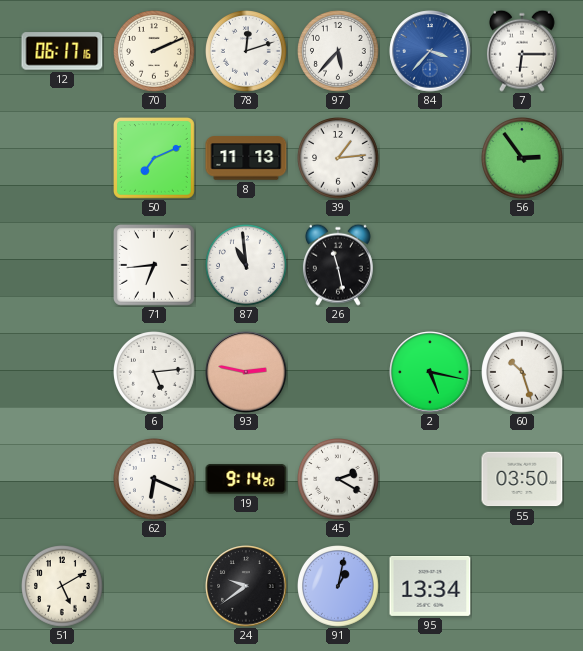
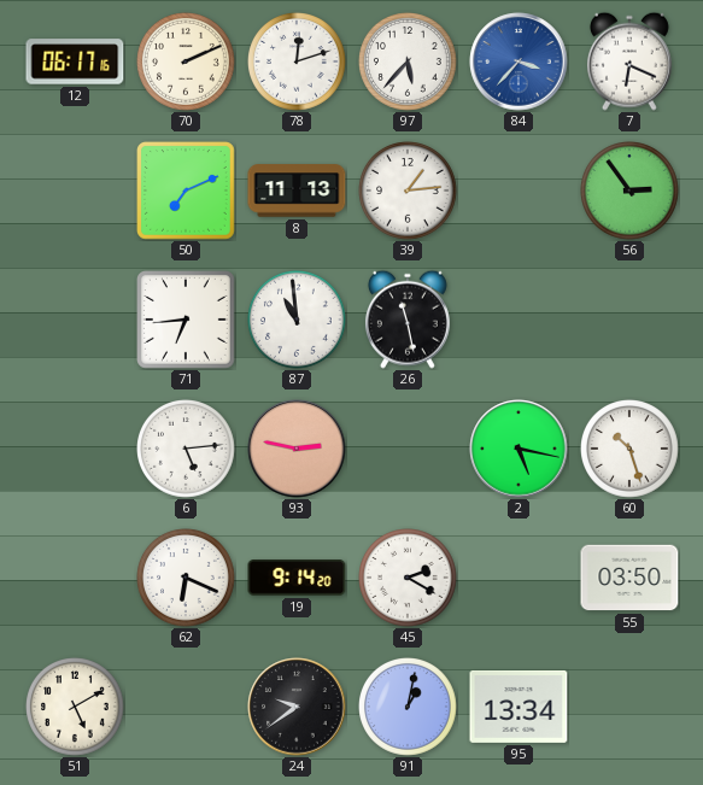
7: 6:15 -> 6:19 (629, 61)
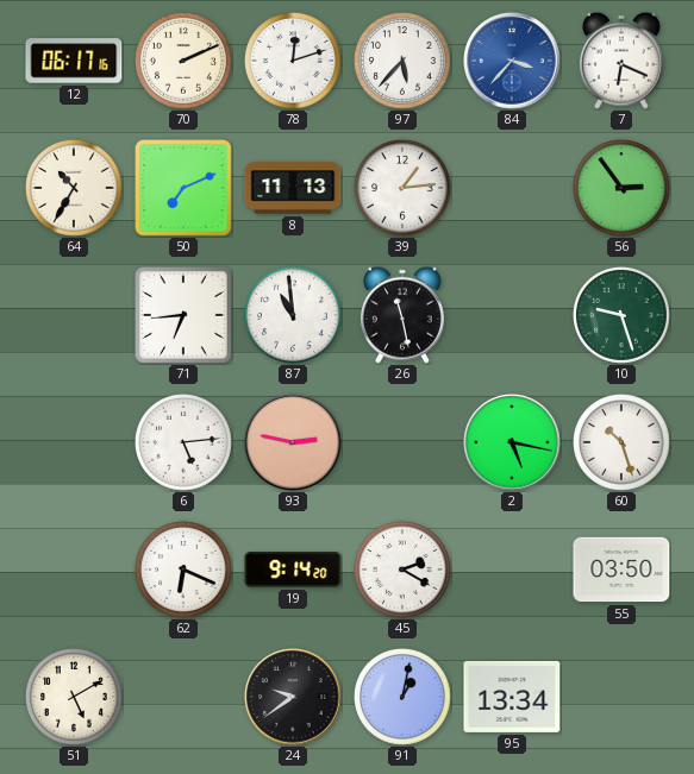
64: none -> 10:35 (75, 189)
10: none -> 9:27 (623, 316)
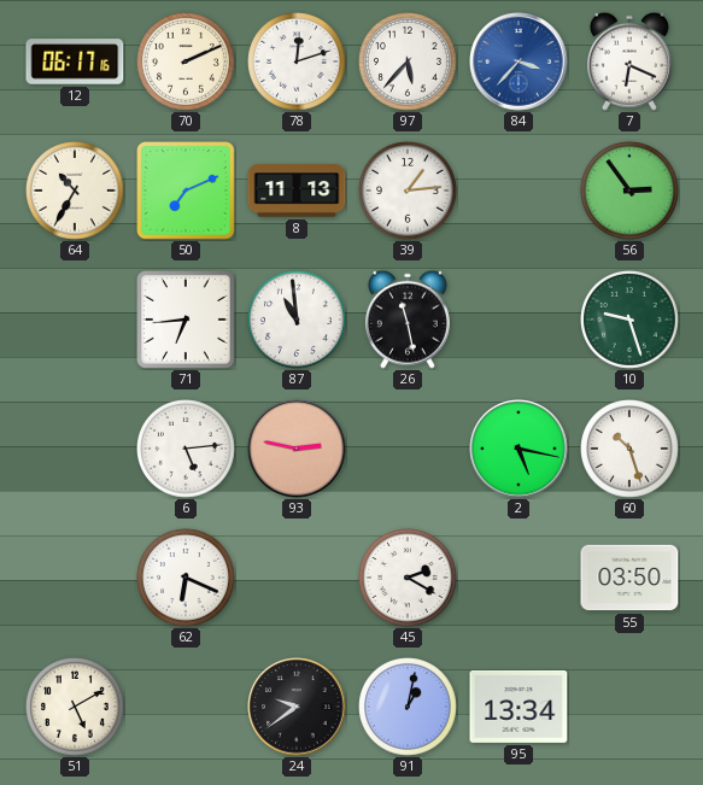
19: 9:14 -> none (293, 570)
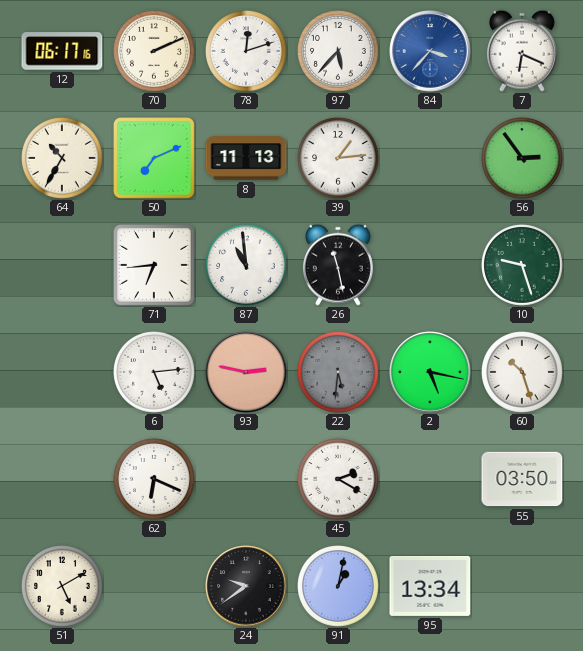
22: none -> 5:31 (339, 373)
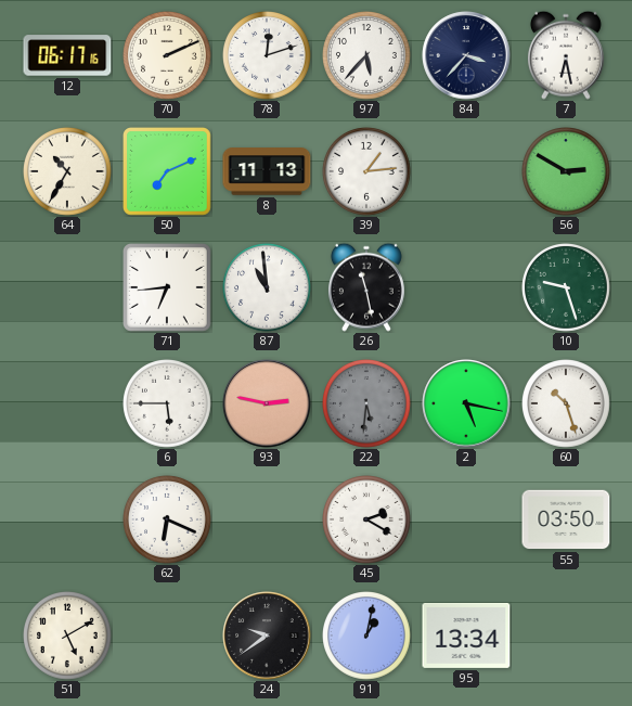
84 dial: blue -> navy (466, 55)
7: 6:19 -> 6:28 (566, 55)
56: 2:54 -> 2:50 (567, 172)
6: 5:14 -> 5:45 (168, 405)
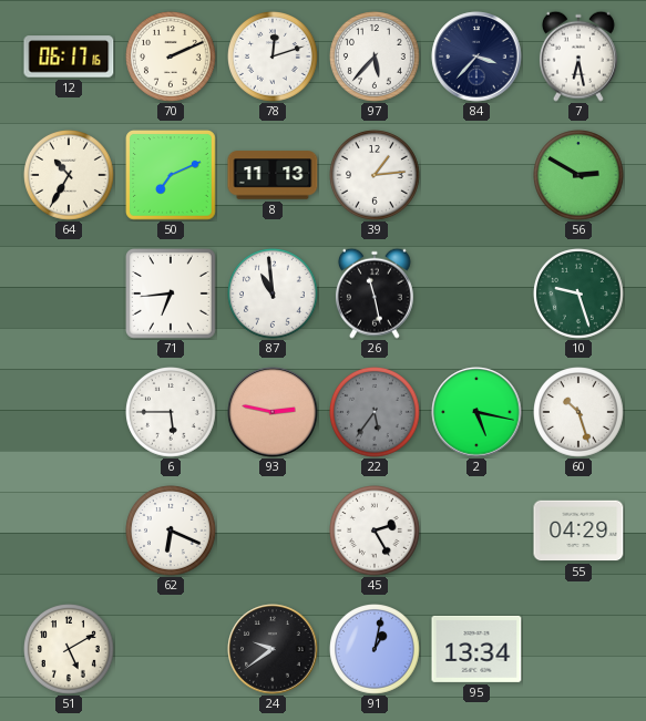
22: 5:31 -> 5:36 (376, 413)
45: 2:20 -> 2:25 (376, 532)
55: 03:50 -> 04:29 (578, 531)
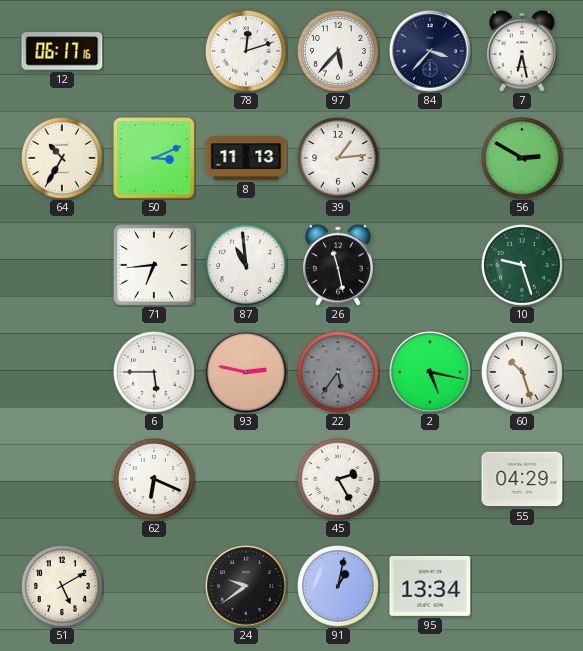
70: 2:11 -> none (172, 58)
50: 7:11 -> 3:11 (155, 159)
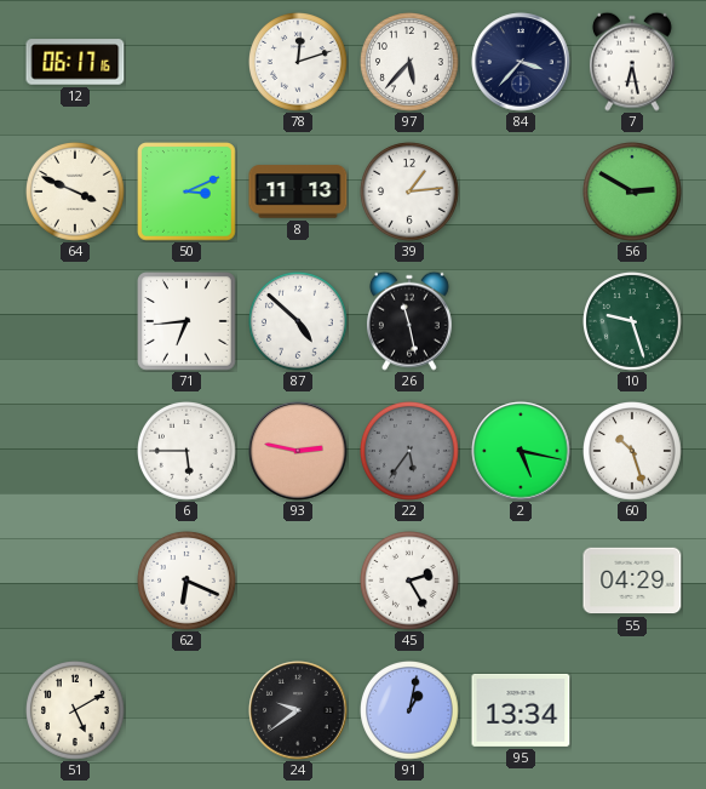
64: 10:35 -> 3:49 (76, 193)
87: 10:59 -> 4:52 (299, 322)
